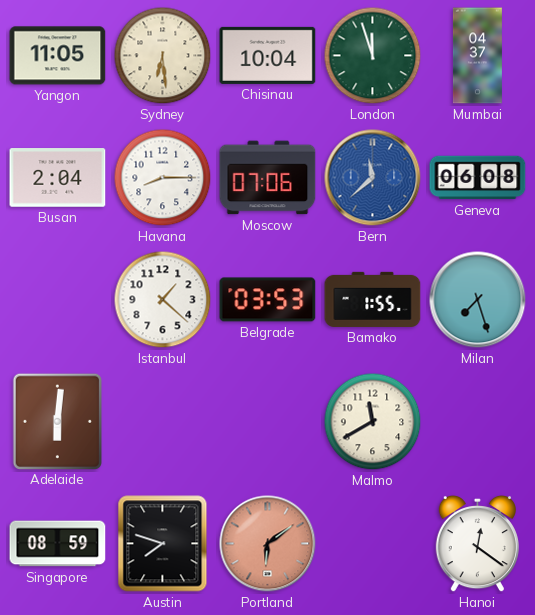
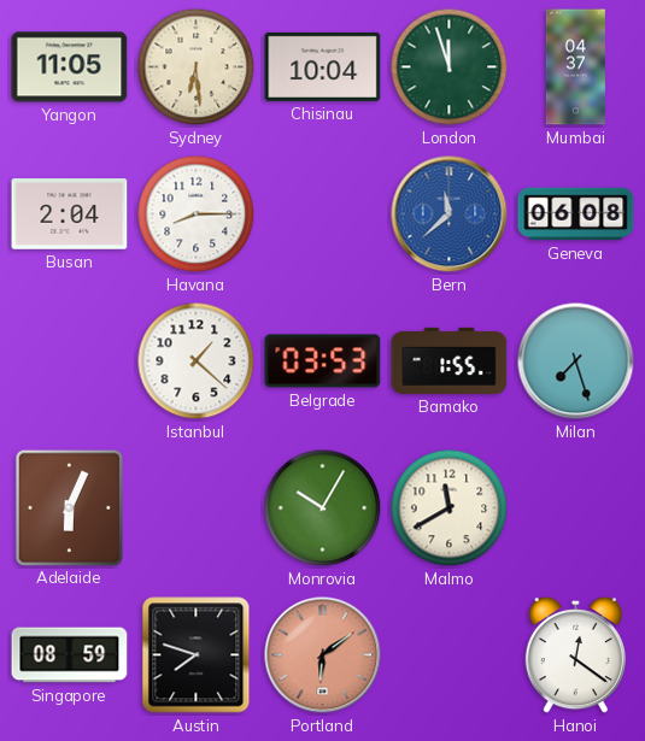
Moscow: 07:06 -> none (268, 178)
Adelaide: 6:01 -> 6:04 (69, 507)
Monrovia: none -> 10:05 (323, 508)
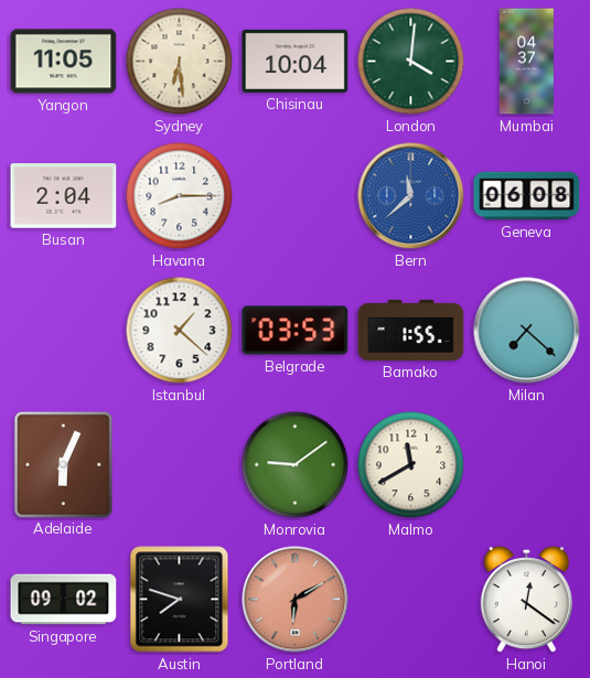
London: 11:57 -> 4:01 (411, 62)
Milan: 7:27 -> 7:22 (527, 331)
Monrovia: 10:05 -> 9:09 (296, 465)
Singapore: 08:59 -> 09:02 (64, 600)
Portland: 6:09 -> 6:10 (296, 600)
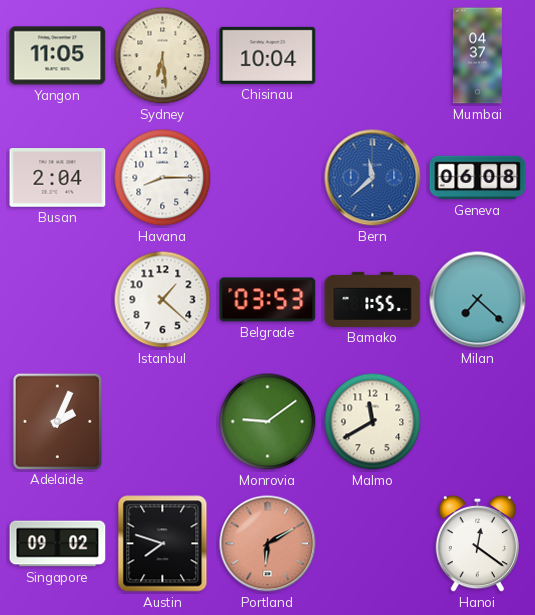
London: 4:01 -> none (411, 62)
Adelaide: 6:04 -> 2:04 (57, 421)
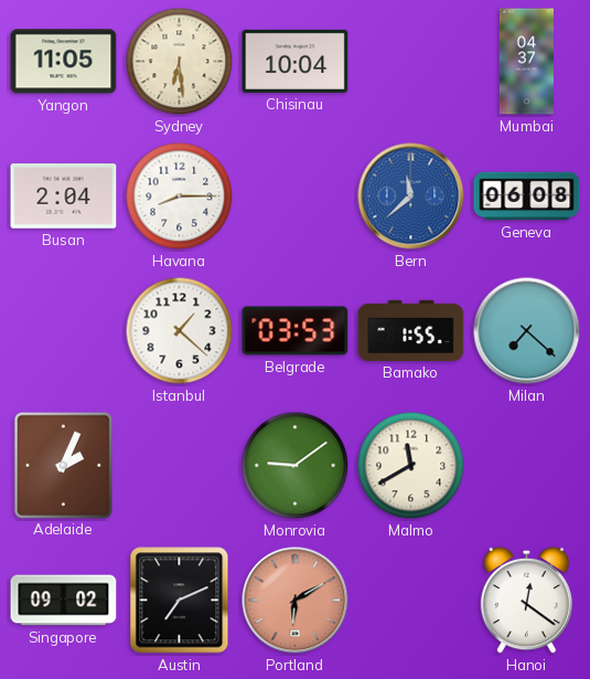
Austin: 7:48 -> 7:11 (180, 601)
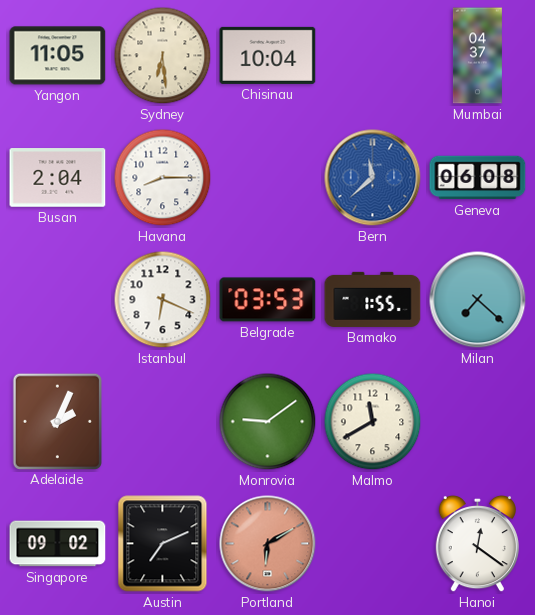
Istanbul: 1:22 -> 6:19 (163, 300)
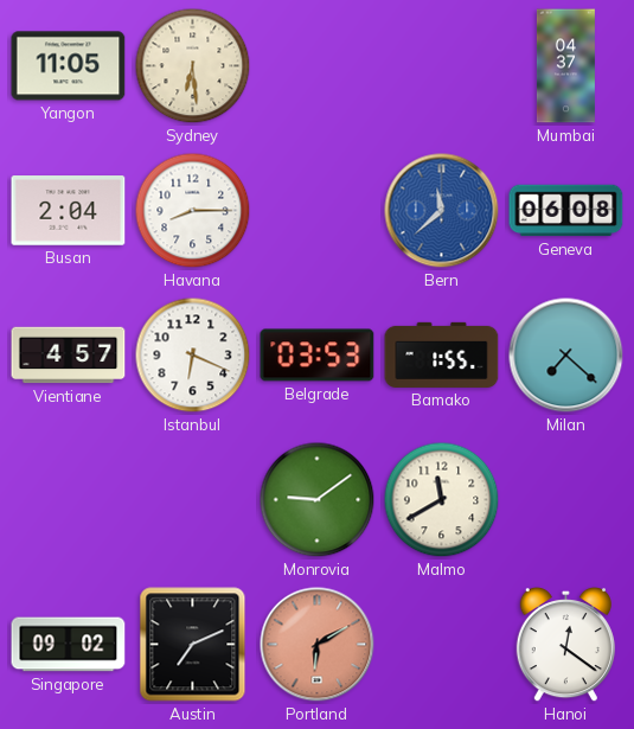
Chisinau: 10:04 -> none (268, 55)
Vientiane: none -> 4:57 (69, 356)
Adelaide: 2:04 -> none (57, 421)
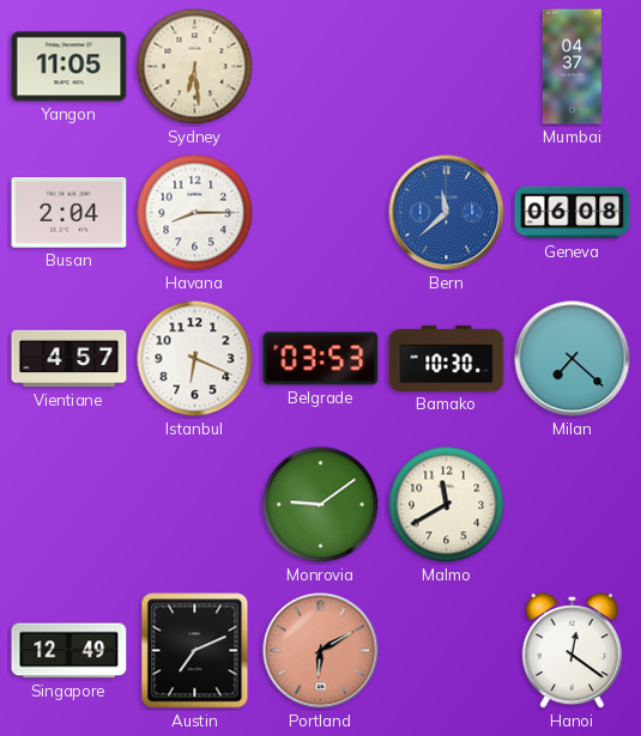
Bamako: 1:55 -> 10:30 (447, 358)
Singapore: 09:02 -> 12:49 (69, 651)
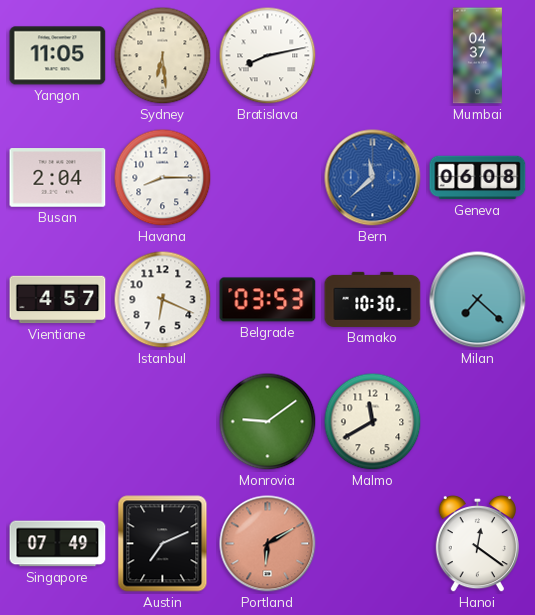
Bratislava: none -> 8:13 (268, 56)
Singapore: 12:49 -> 07:49 (58, 544)
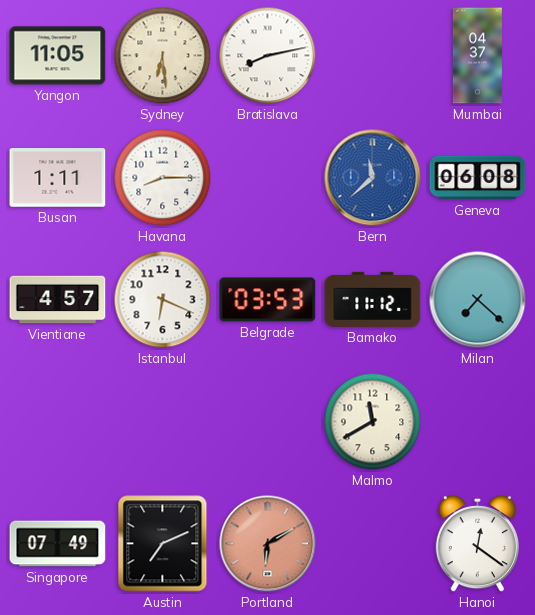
Busan: 2:04 -> 1:11 (58, 178)
Bamako: 10:30 -> 11:12 (373, 299)
Monrovia: 9:09 -> none (268, 422)
